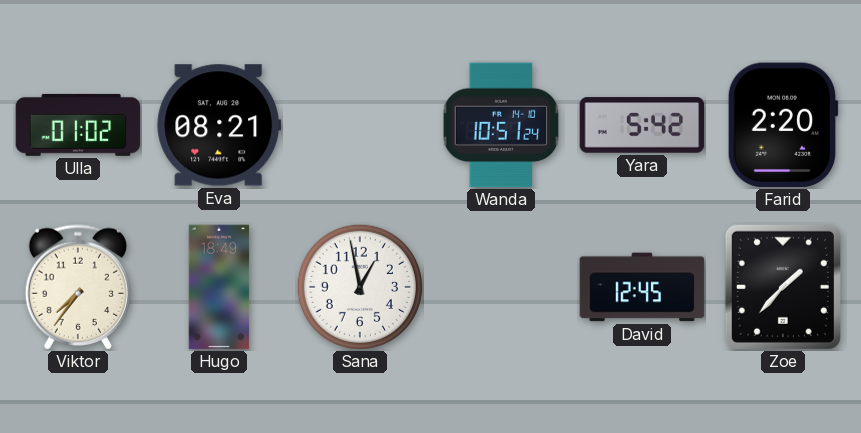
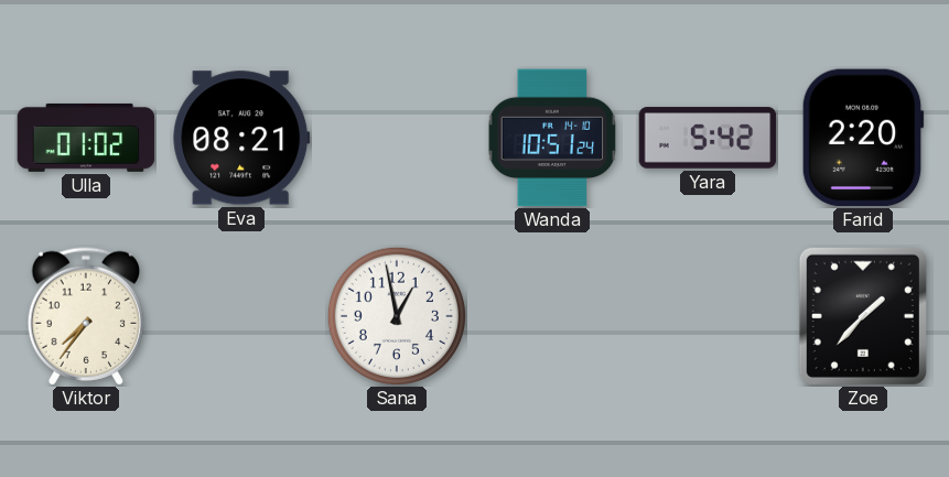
Hugo: 18:49 -> none (219, 287)
David: 12:45 -> none (642, 287)
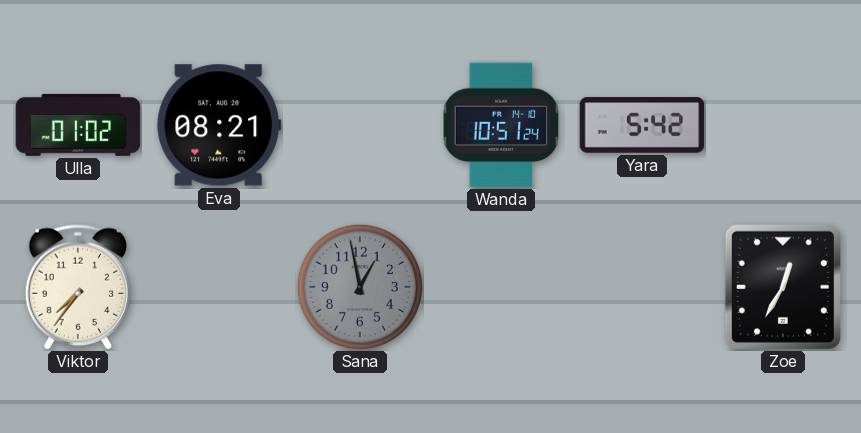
Farid: 2:20 -> none (863, 138)
Sana dial: white -> grey (360, 287)
Zoe: 1:37 -> 12:35 (783, 287)
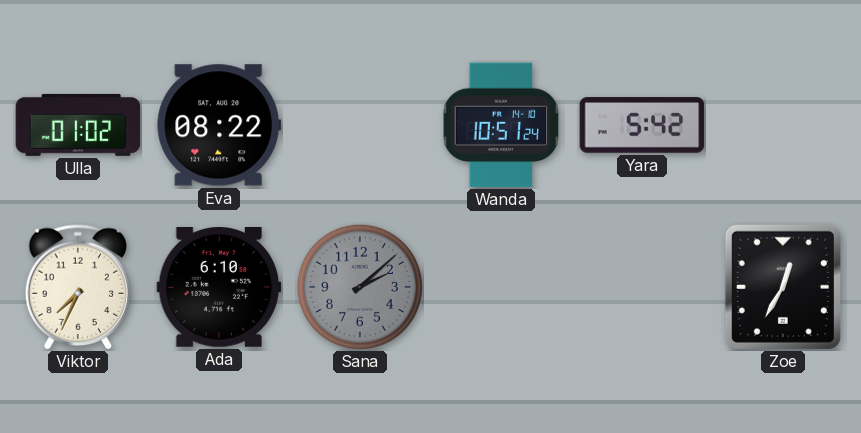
Eva: 08:21 -> 08:22 (219, 125)
Viktor: 7:36 -> 7:34 (77, 287)
Ada: none -> 6:10 (219, 288)
Sana: 12:58 -> 2:08 (360, 287)
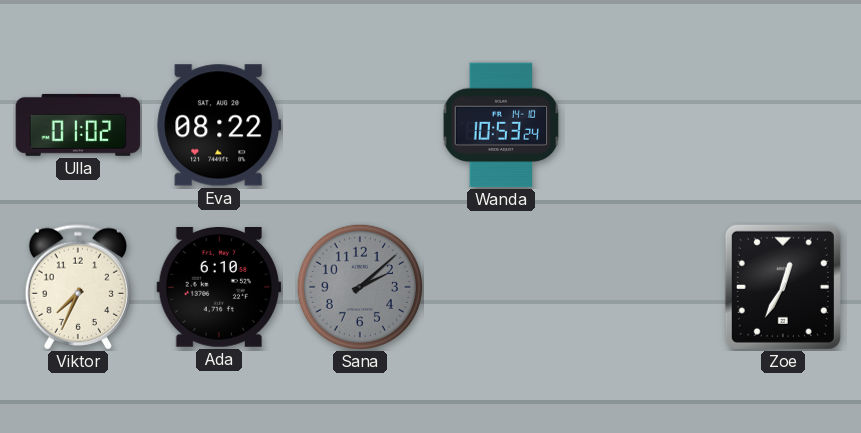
Wanda: 10:51 -> 10:53 (501, 125)
Yara: 5:42 -> none (642, 125)
